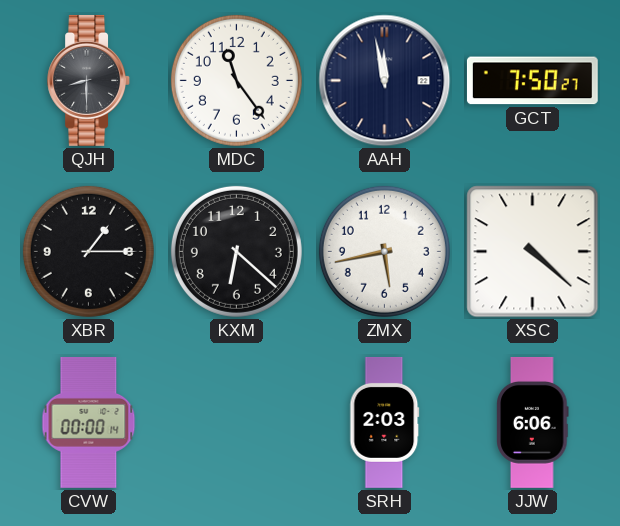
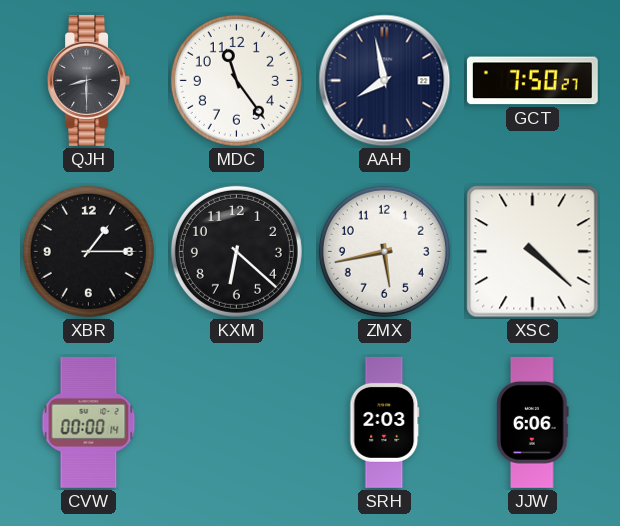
AAH: 11:58 -> 7:58 (385, 81)
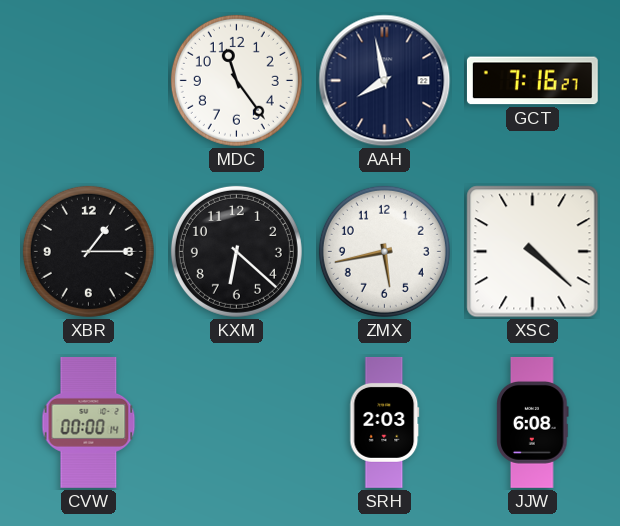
QJH: 8:30 -> none (89, 80)
GCT: 7:50 -> 7:16 (532, 81)
JJW: 6:06 -> 6:08 (533, 422)
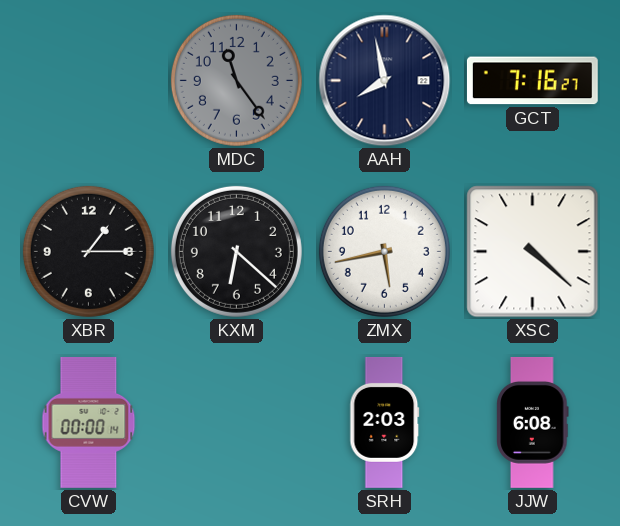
MDC dial: white -> grey (236, 80)
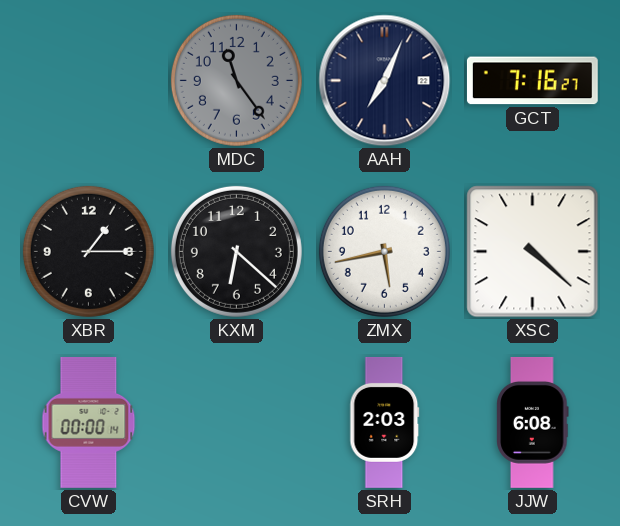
AAH: 7:58 -> 7:04 (385, 81)
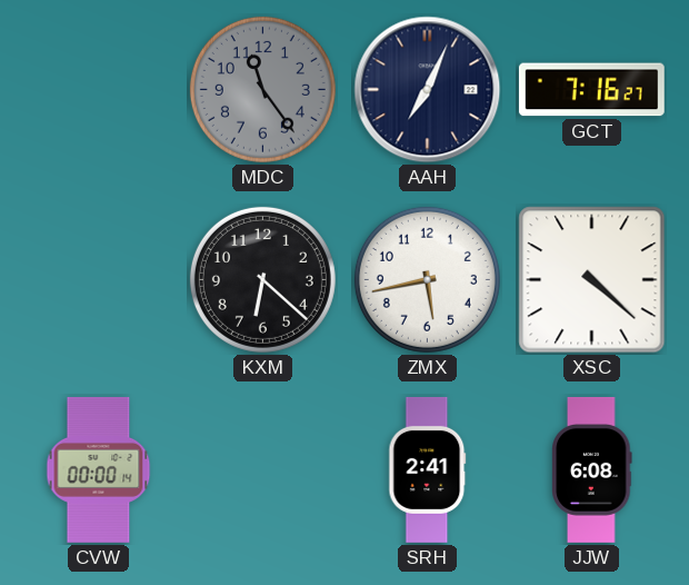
XBR: 1:15 -> none (88, 251)
SRH: 2:03 -> 2:41 (428, 469)
